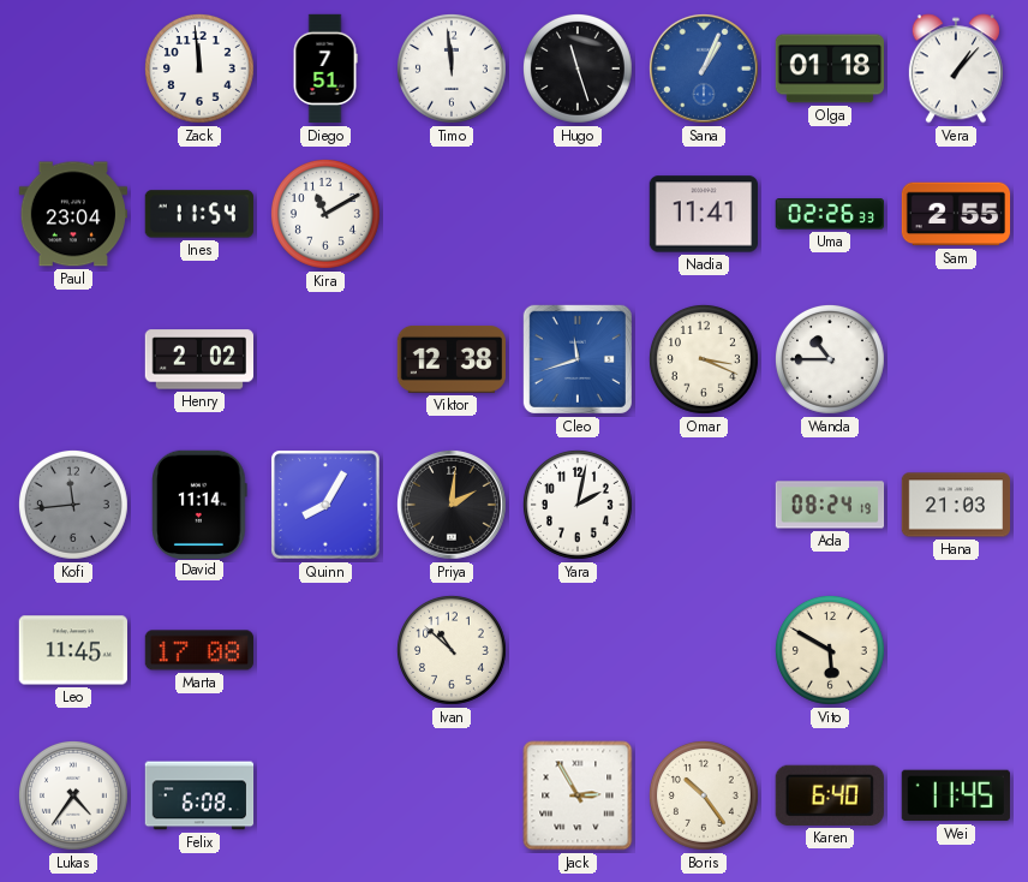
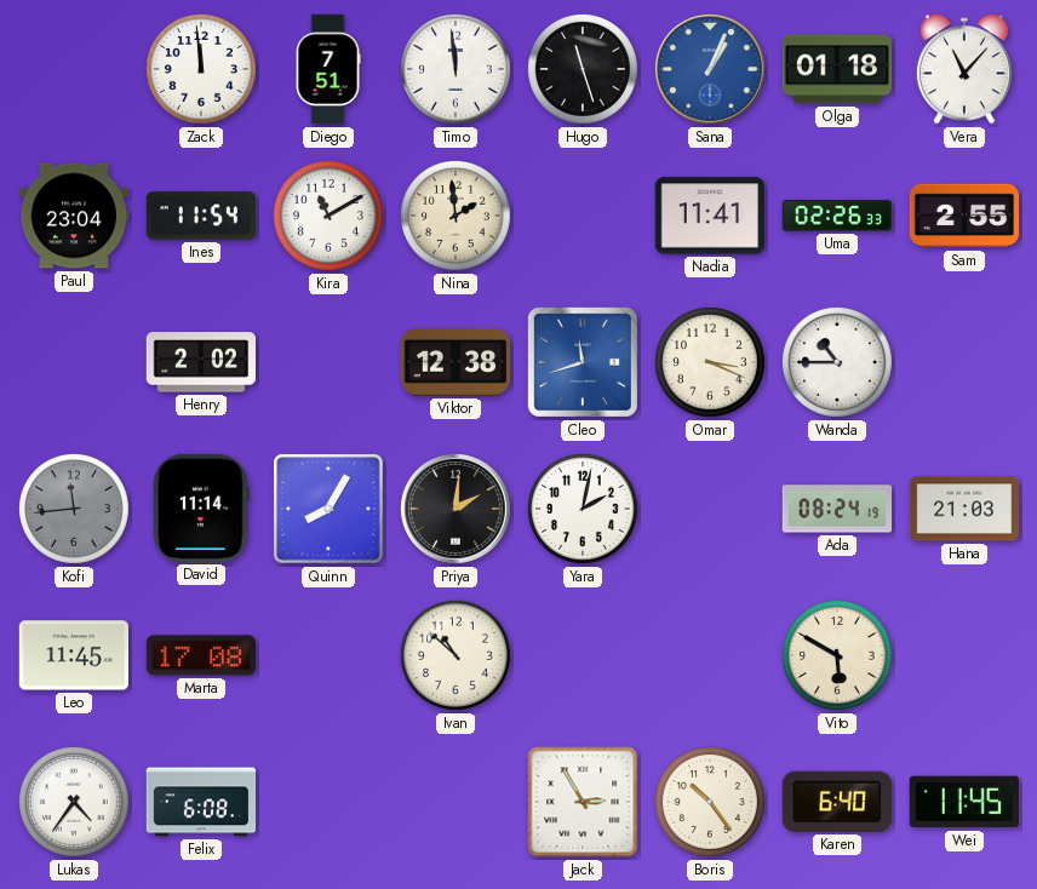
Vera: 1:07 -> 11:07 (964, 69)
Nina: none -> 1:59 (456, 216)
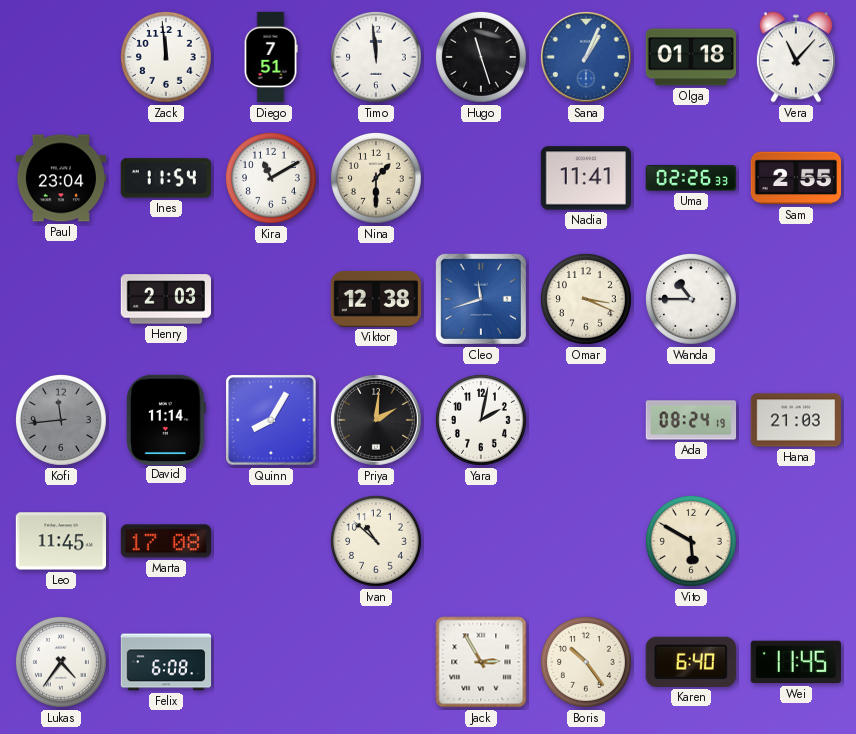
Nina: 1:59 -> 1:30 (376, 178)
Henry: 2:02 -> 2:03 (165, 299)
